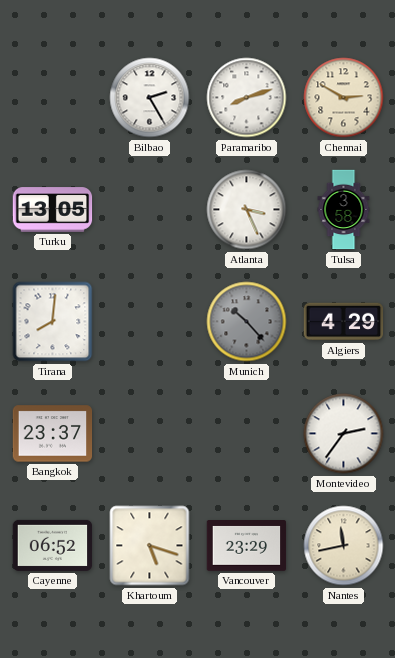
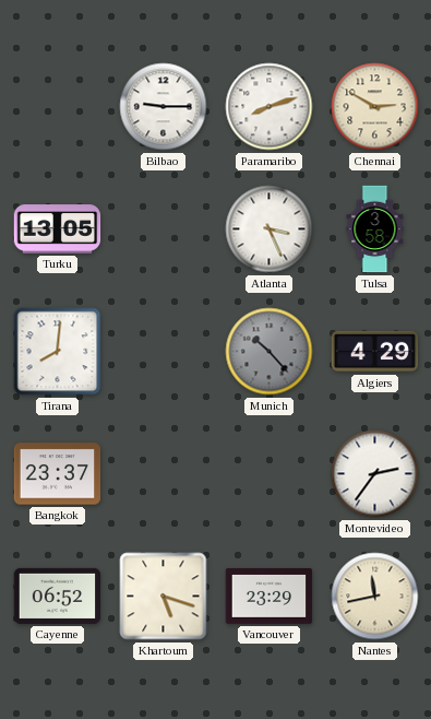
Bilbao: 2:25 -> 9:15 (164, 107)
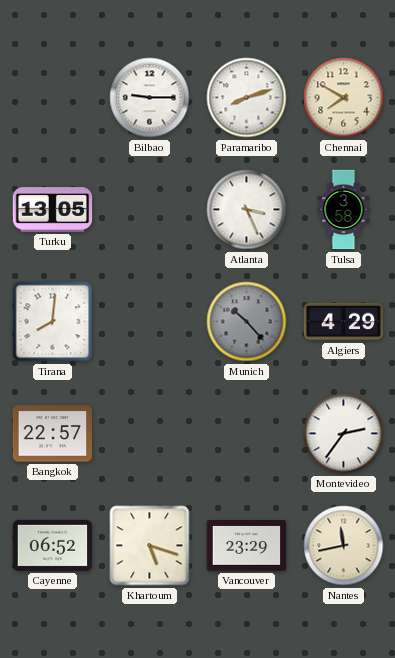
Chennai: 2:50 -> 7:50 (344, 98)
Bangkok: 23:37 -> 22:57 (53, 434)
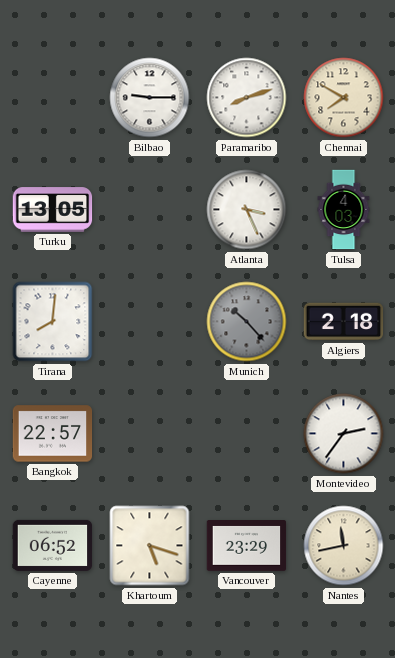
Tulsa: 3:58 -> 4:03 (344, 210)
Algiers: 4:29 -> 2:18 (344, 322)
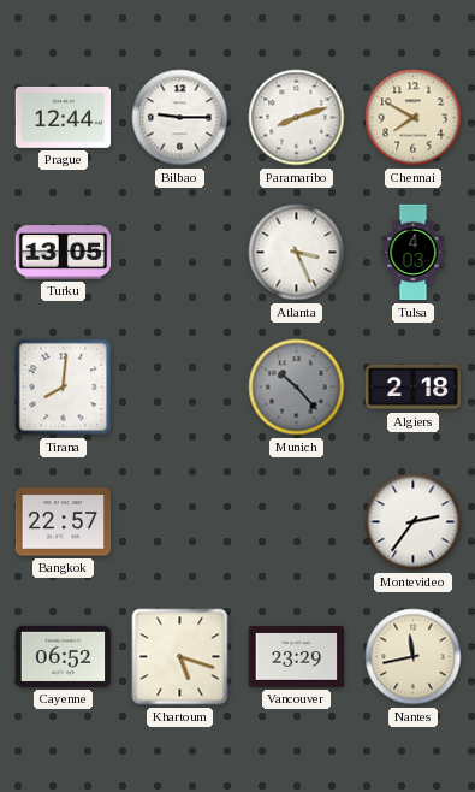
Prague: none -> 12:44 (64, 117)
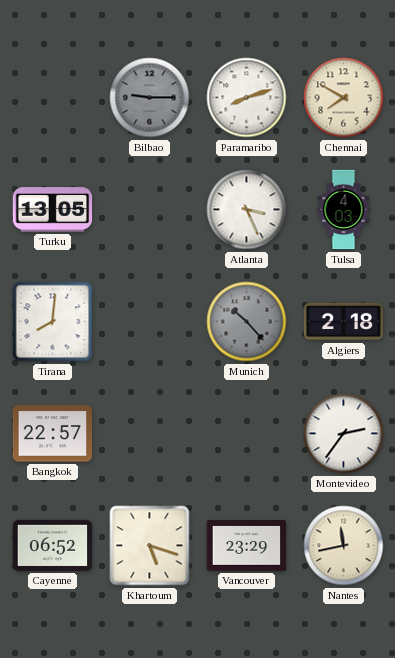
Prague: 12:44 -> none (64, 117)
Bilbao dial: white -> grey (150, 98)
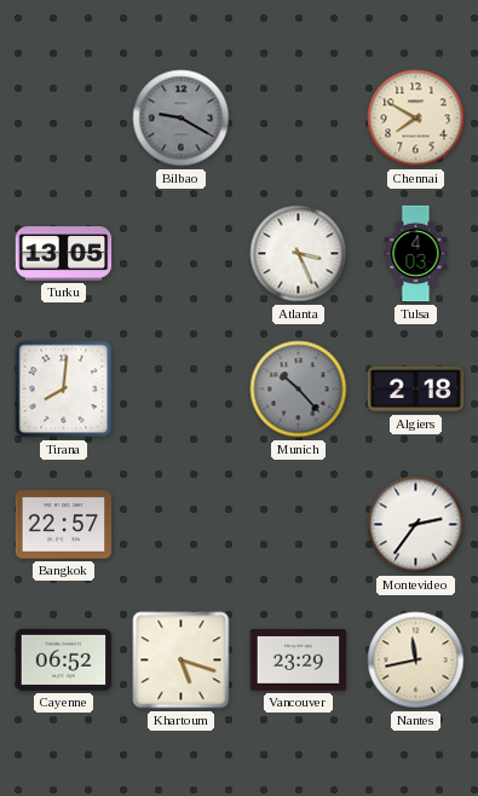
Bilbao: 9:15 -> 9:20 (182, 119)
Paramaribo: 8:12 -> none (247, 98)
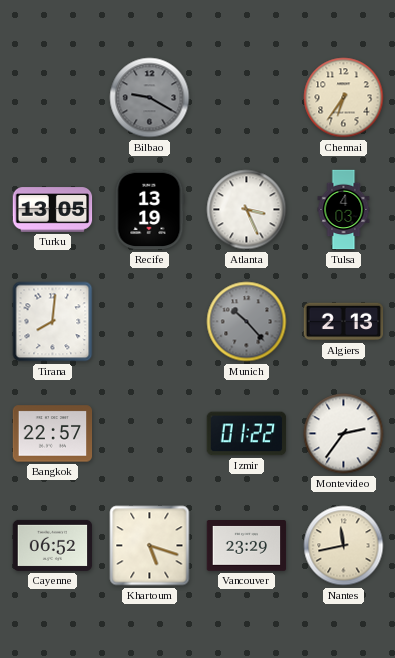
Chennai: 7:50 -> 6:36 (344, 98)
Recife: none -> 13:19 (150, 210)
Algiers: 2:18 -> 2:13 (344, 322)
Izmir: none -> 01:22 (247, 434)
